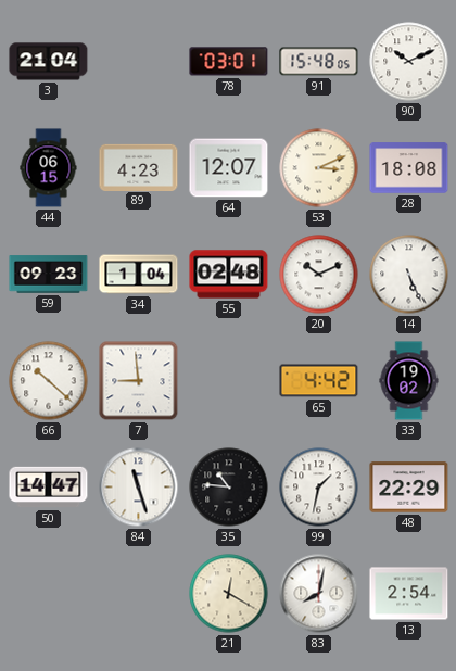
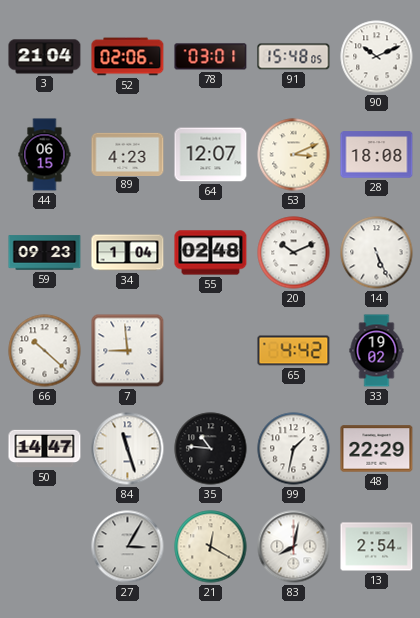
52: none -> 02:06 (128, 57)
27: none -> 3:05 (128, 547)
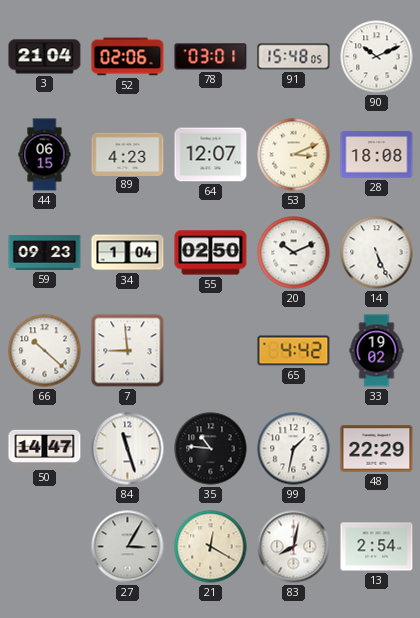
55: 02:48 -> 02:50 (211, 253)
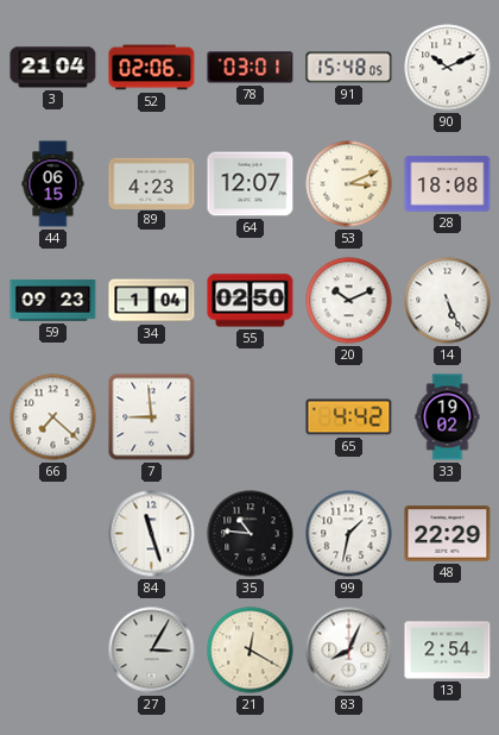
66: 10:22 -> 7:22 (53, 417)
50: 14:47 -> none (45, 449)
83: 8:02 -> 8:04 (349, 651)
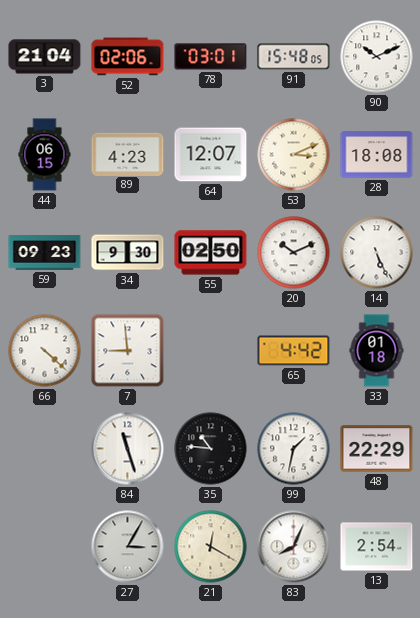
34: 1:04 -> 9:30 (128, 253)
66: 7:22 -> 4:22 (45, 351)
33: 19:02 -> 01:18 (377, 351)
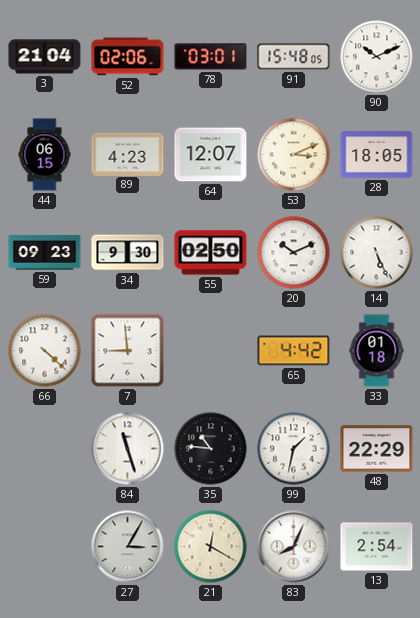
28: 18:08 -> 18:05 (377, 155)
